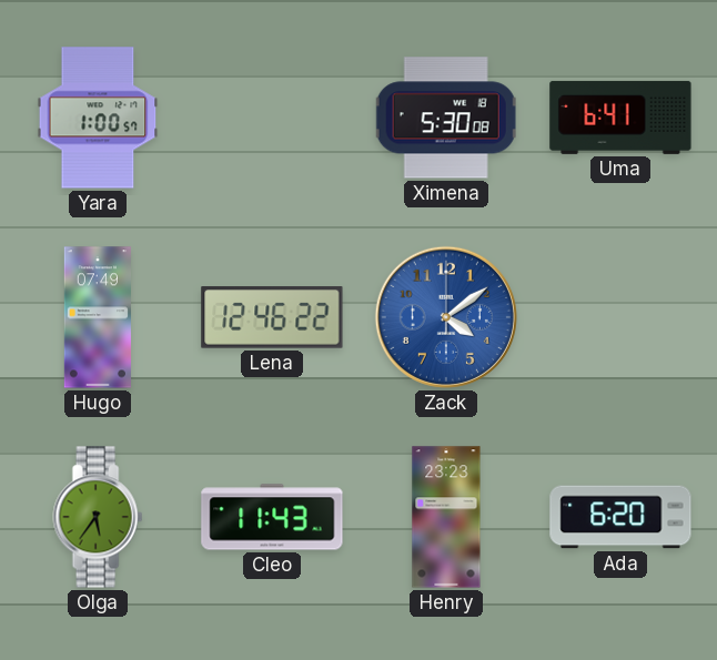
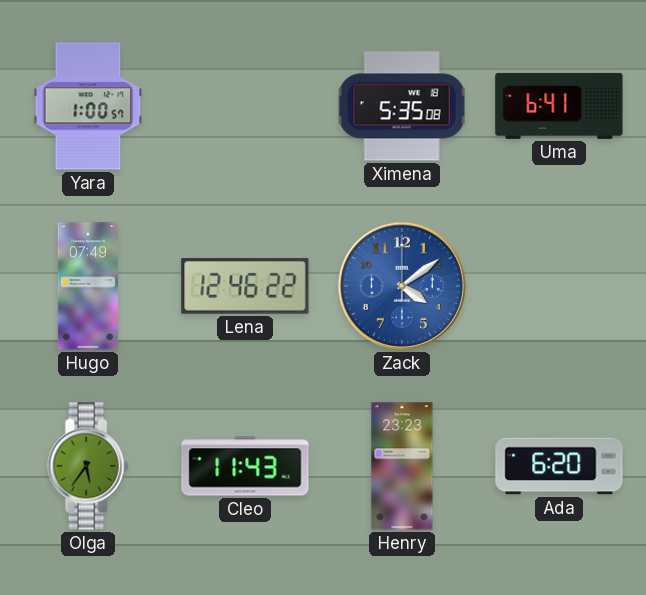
Ximena: 5:30 -> 5:35 (402, 106)
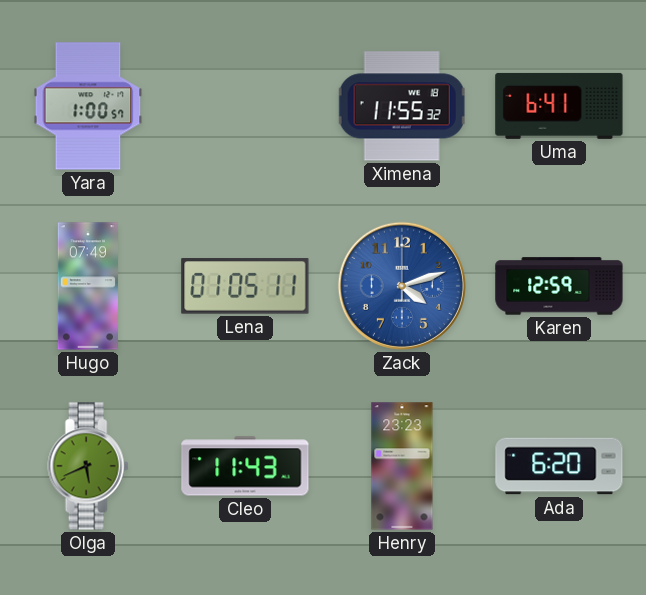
Ximena: 5:35 -> 11:55 (402, 106)
Lena: 12:46 -> 01:05 (245, 286)
Zack: 4:09 -> 4:12 (402, 286)
Karen: none -> 12:59 (559, 286)
Olga: 5:36 -> 5:41 (88, 466)
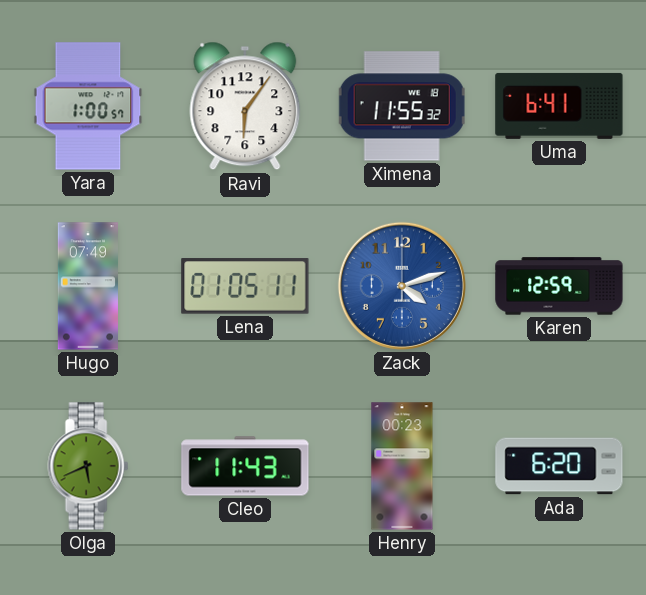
Ravi: none -> 6:06 (245, 106)
Henry: 23:23 -> 00:23 (402, 466)
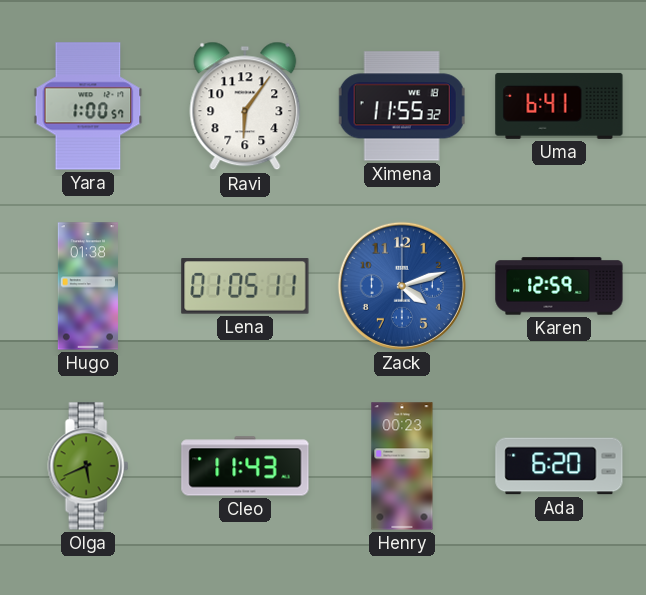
Hugo: 07:49 -> 01:38 (88, 286)
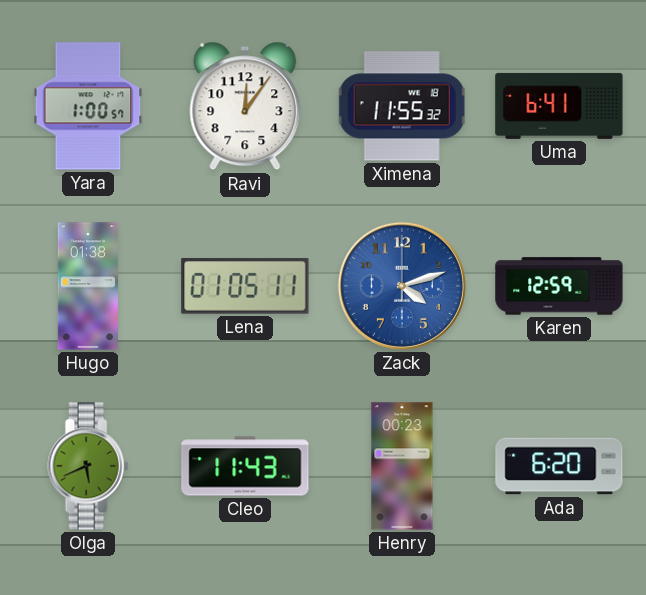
Ravi: 6:06 -> 12:06 (245, 106)
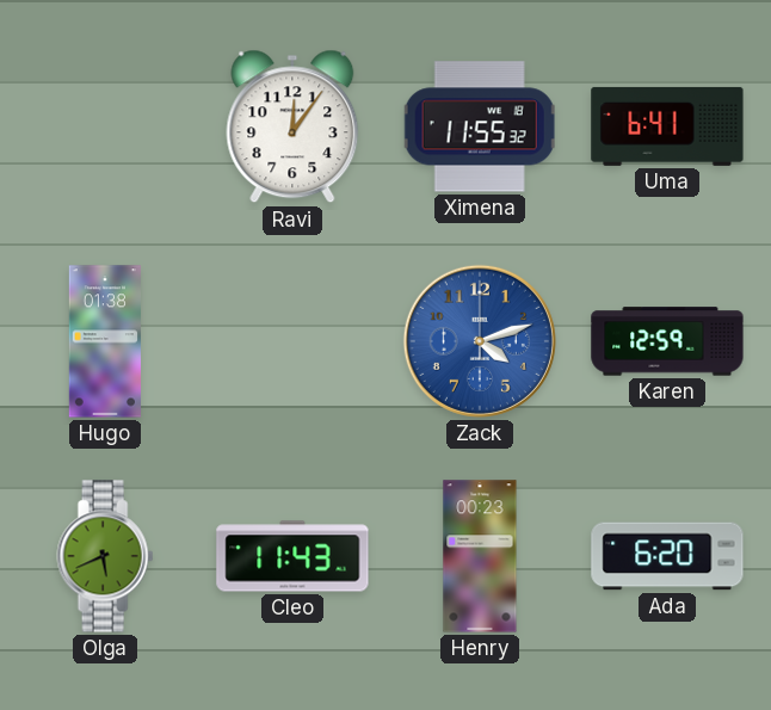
Yara: 1:00 -> none (88, 106)
Lena: 01:05 -> none (245, 286)
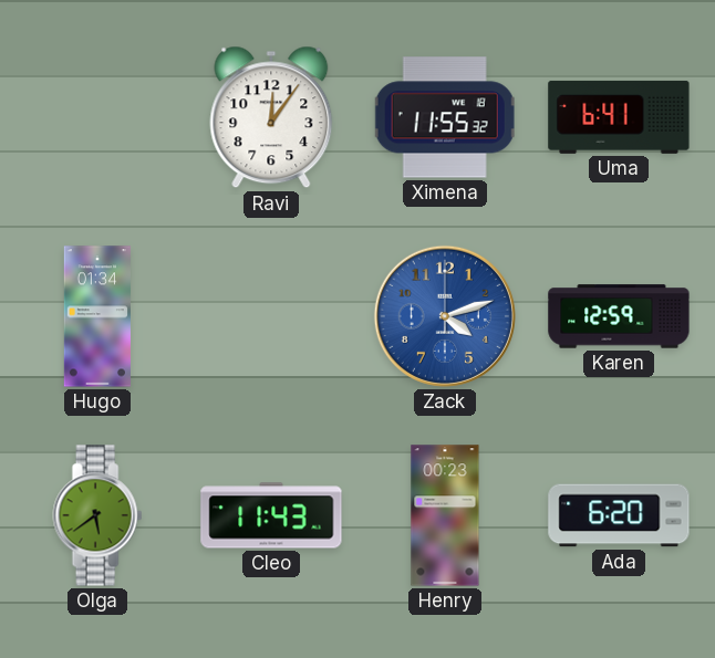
Hugo: 01:38 -> 01:34 (97, 316)
Olga: 5:41 -> 5:39 (97, 515)
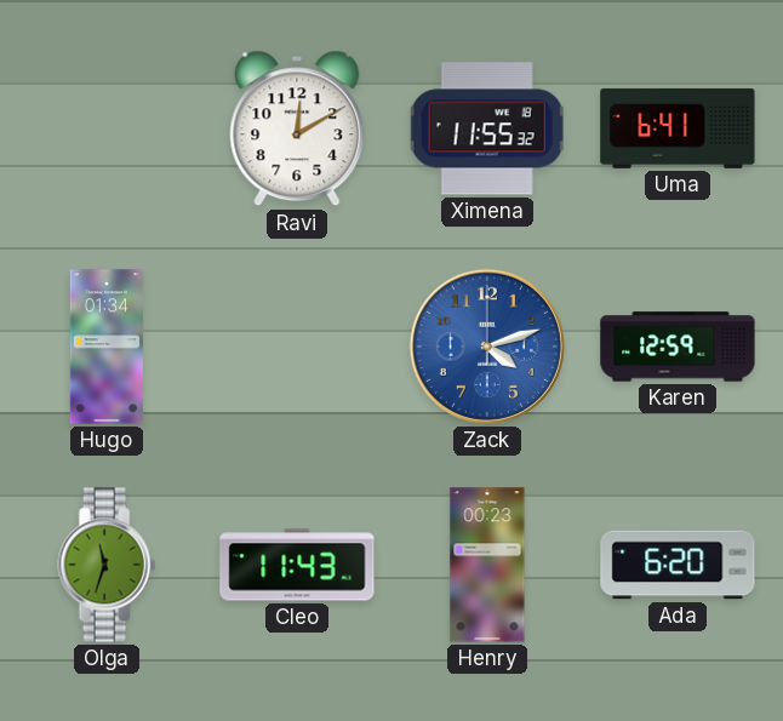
Ravi: 12:06 -> 12:10 (297, 128)
Olga: 5:39 -> 11:33 (107, 565)
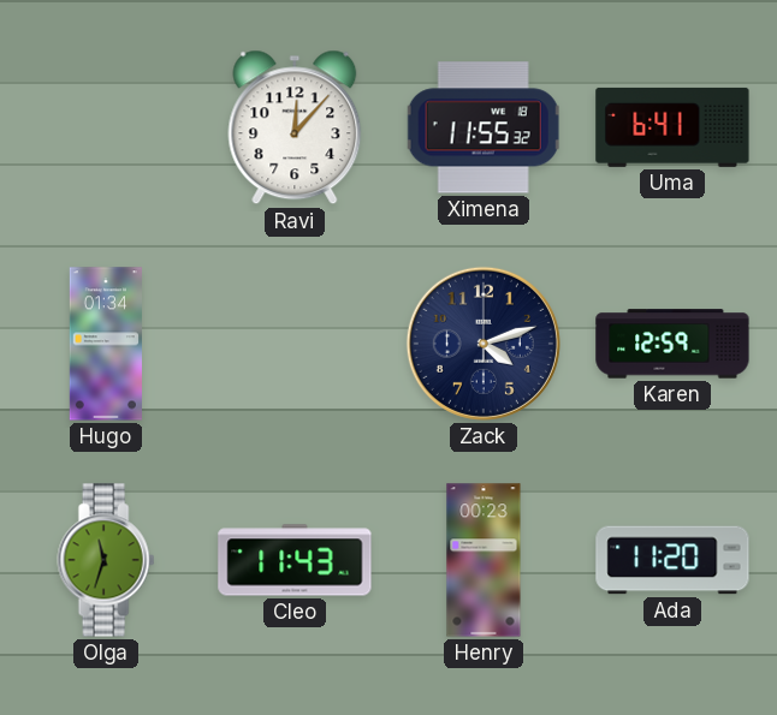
Ravi: 12:10 -> 12:07 (295, 127)
Zack dial: blue -> navy (484, 344)
Ada: 6:20 -> 11:20 (672, 560)
